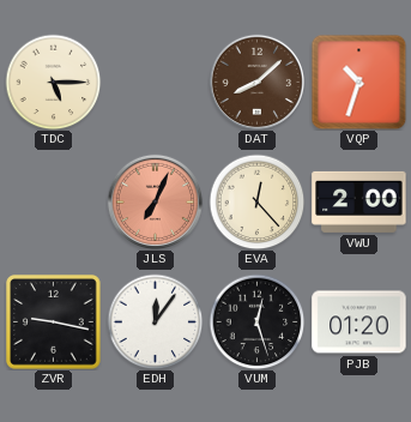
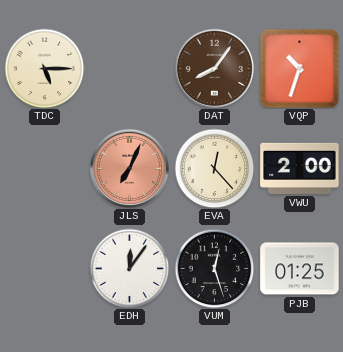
DAT: 8:08 -> 8:06 (214, 68)
ZVR: 9:17 -> none (54, 322)
PJB: 01:20 -> 01:25 (300, 269)
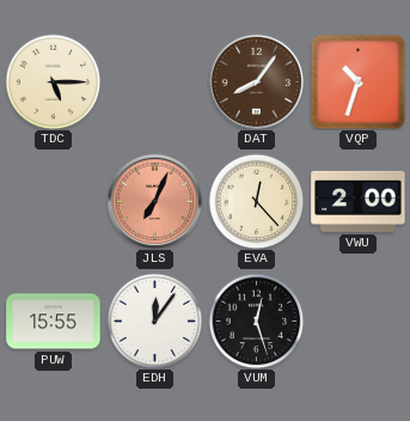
PUW: none -> 15:55 (54, 322)
PJB: 01:25 -> none (300, 269)
